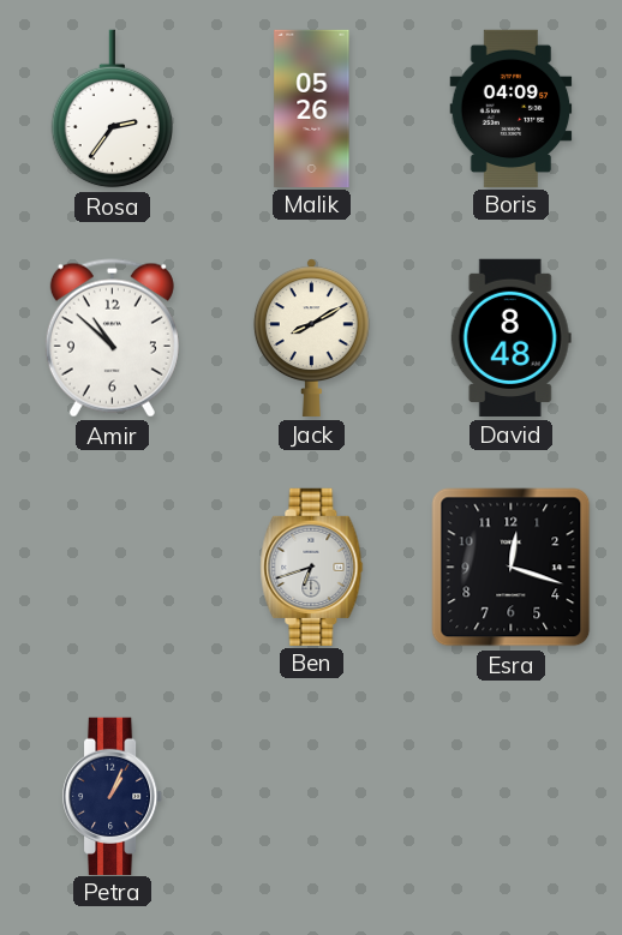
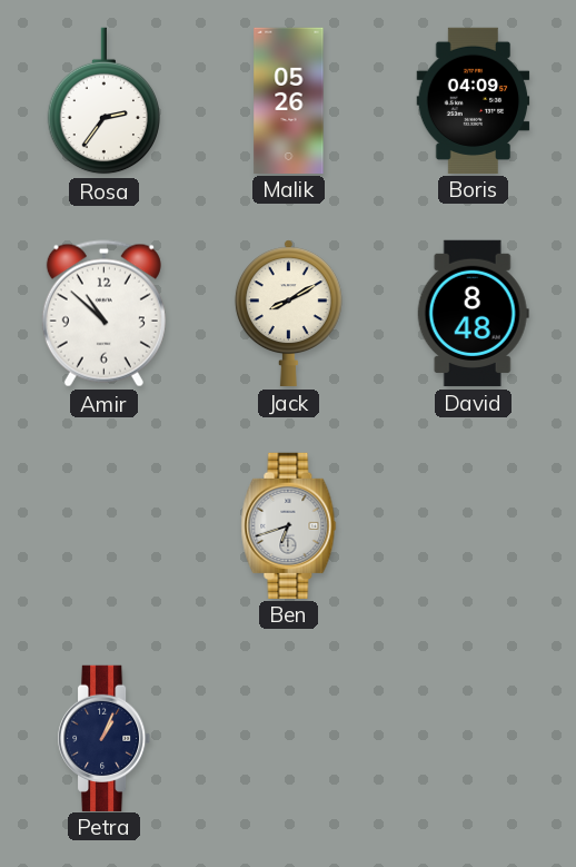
Esra: 12:18 -> none (512, 568)
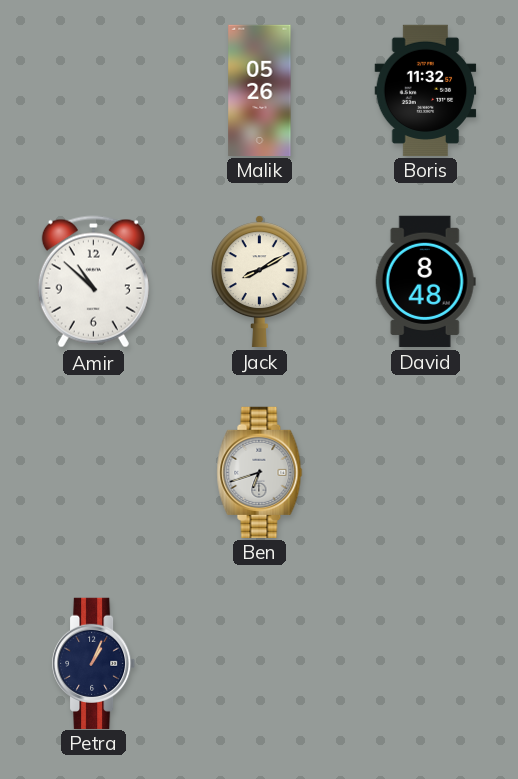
Rosa: 2:36 -> none (103, 101)
Boris: 04:09 -> 11:32 (426, 90)
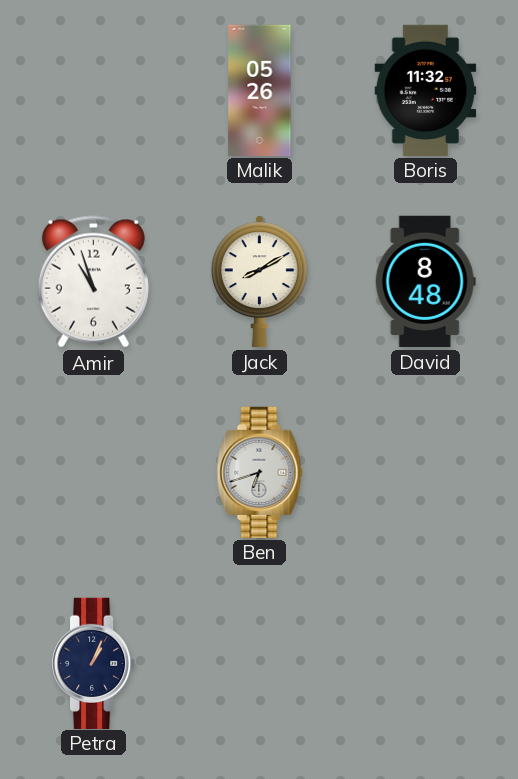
Amir: 10:52 -> 10:57 (93, 282)
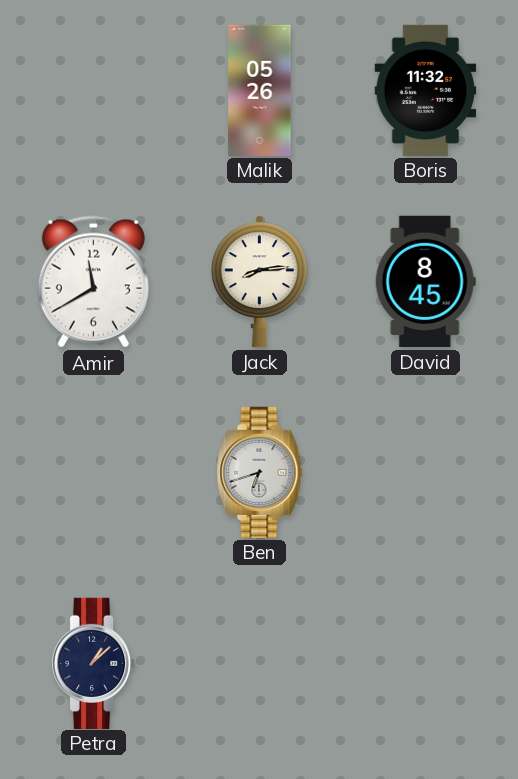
Amir: 10:57 -> 11:40 (93, 282)
Jack: 8:10 -> 8:14 (259, 281)
David: 8:48 -> 8:45 (425, 281)
Petra: 1:04 -> 1:08 (95, 663)
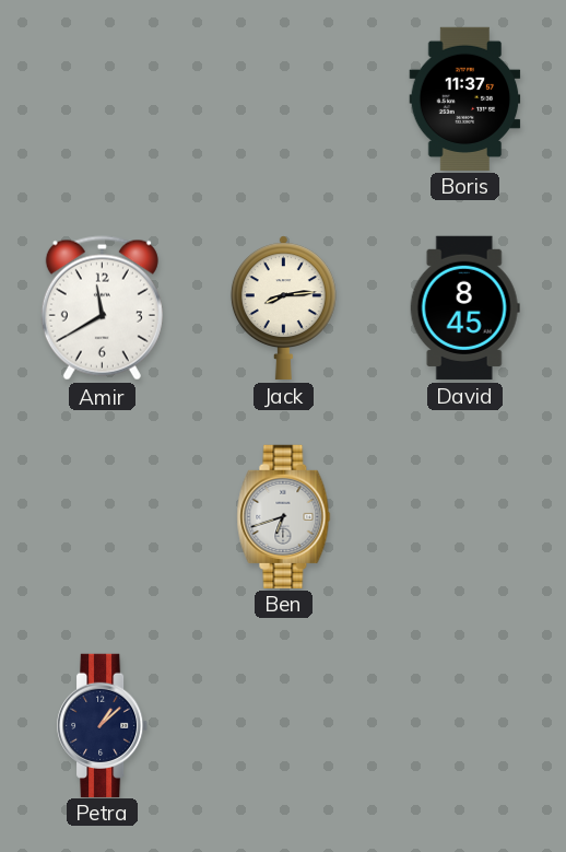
Malik: 05:26 -> none (260, 90)
Boris: 11:32 -> 11:37 (465, 98)
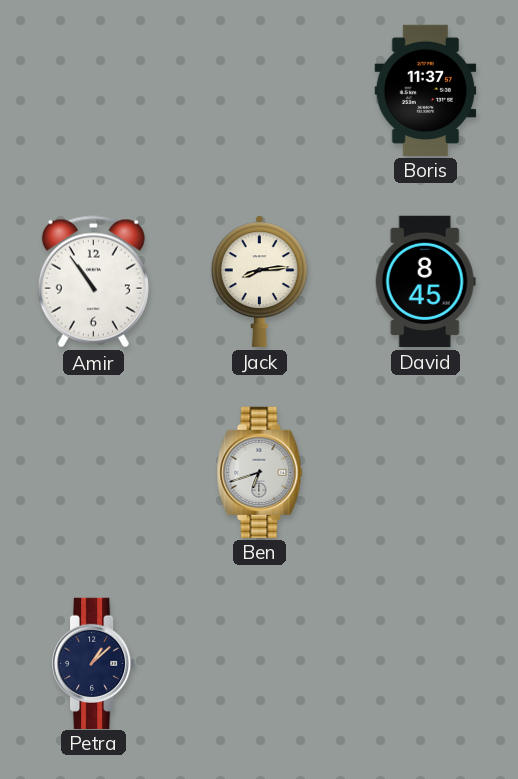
Amir: 11:40 -> 10:54 (93, 282)
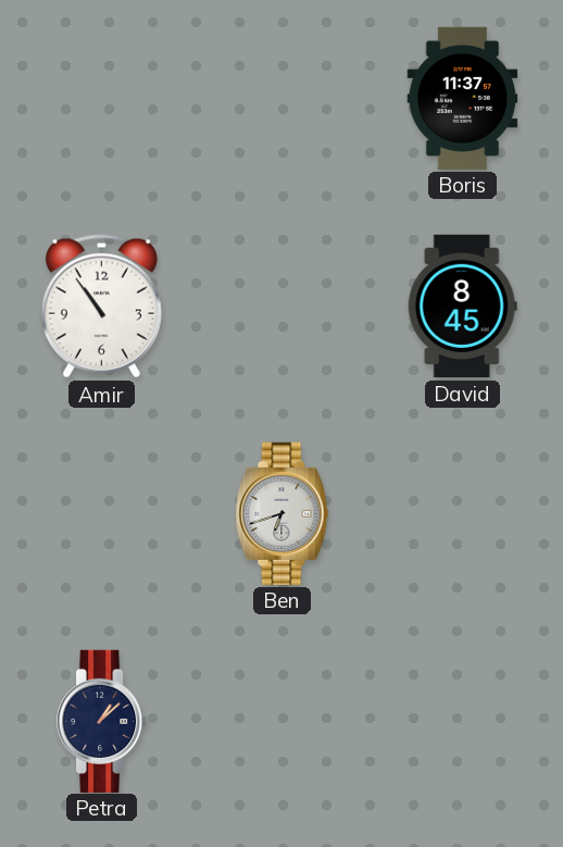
Jack: 8:14 -> none (259, 281)
